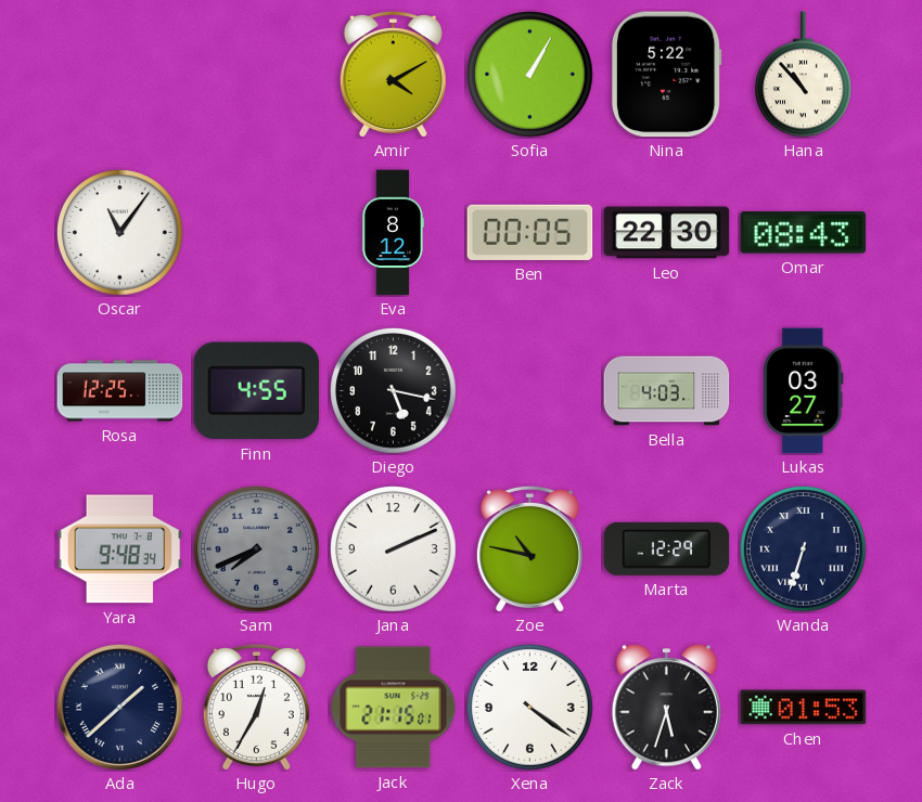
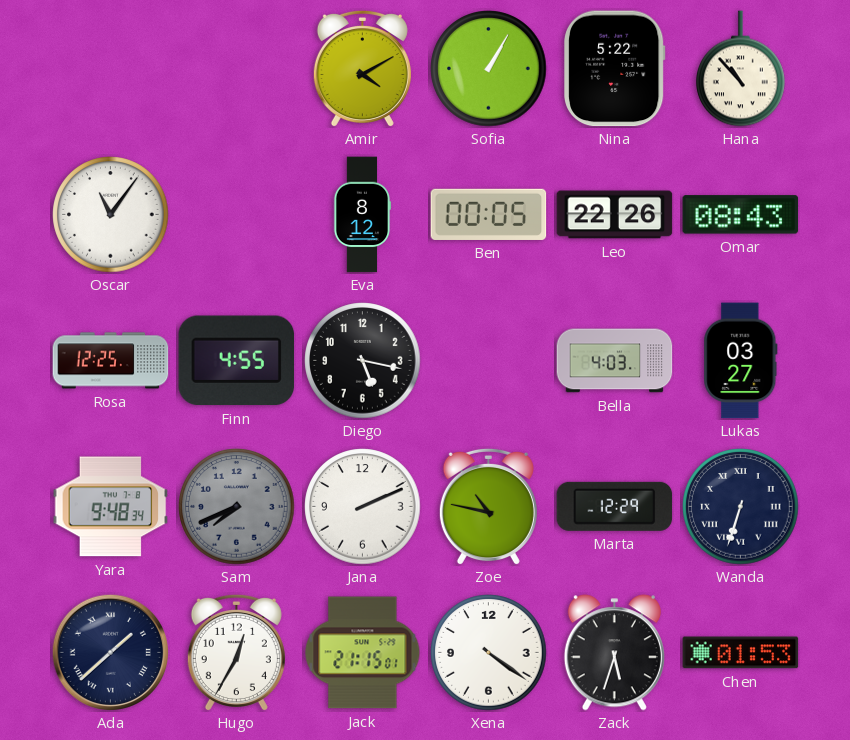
Leo: 22:30 -> 22:26 (615, 215)
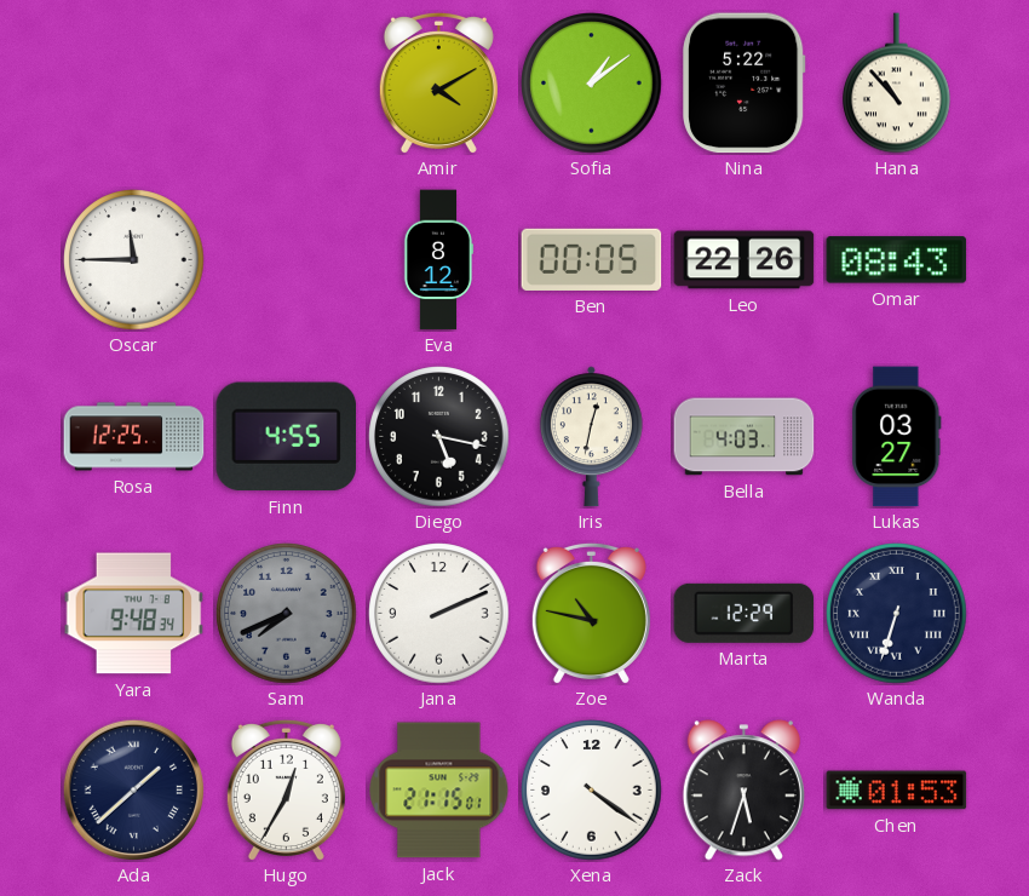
Sofia: 1:05 -> 1:09 (592, 84)
Oscar: 11:06 -> 11:45 (134, 260)
Iris: none -> 12:32 (591, 437)
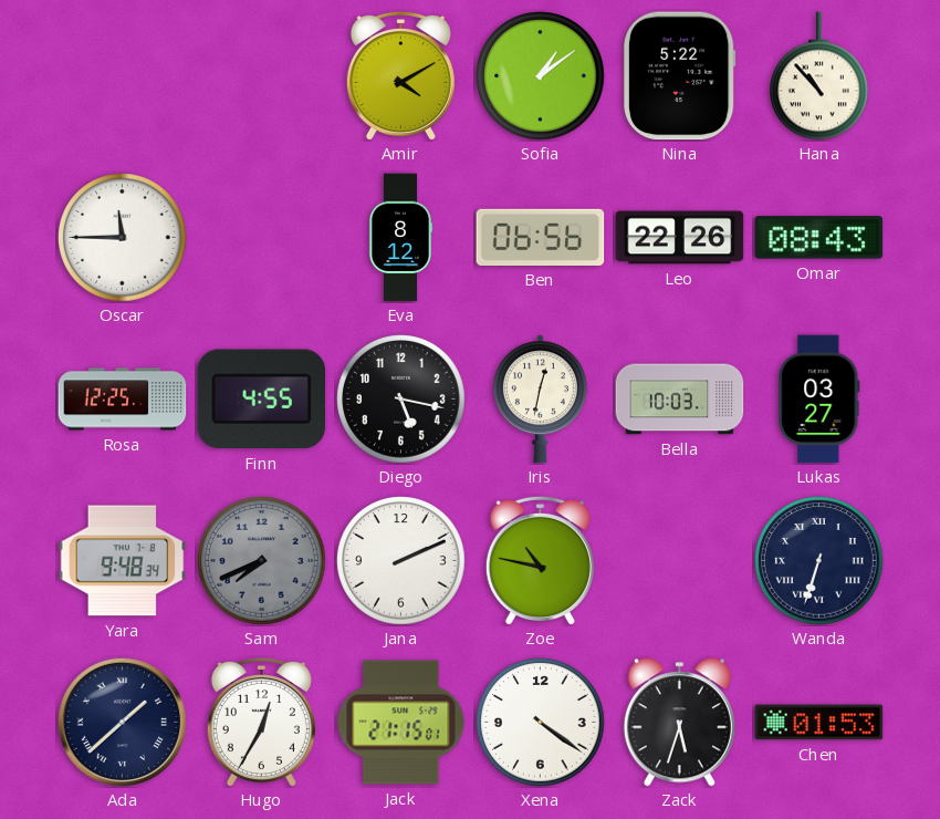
Ben: 00:05 -> 06:56 (541, 237)
Bella: 4:03 -> 10:03 (680, 400)
Marta: 12:29 -> none (745, 613)
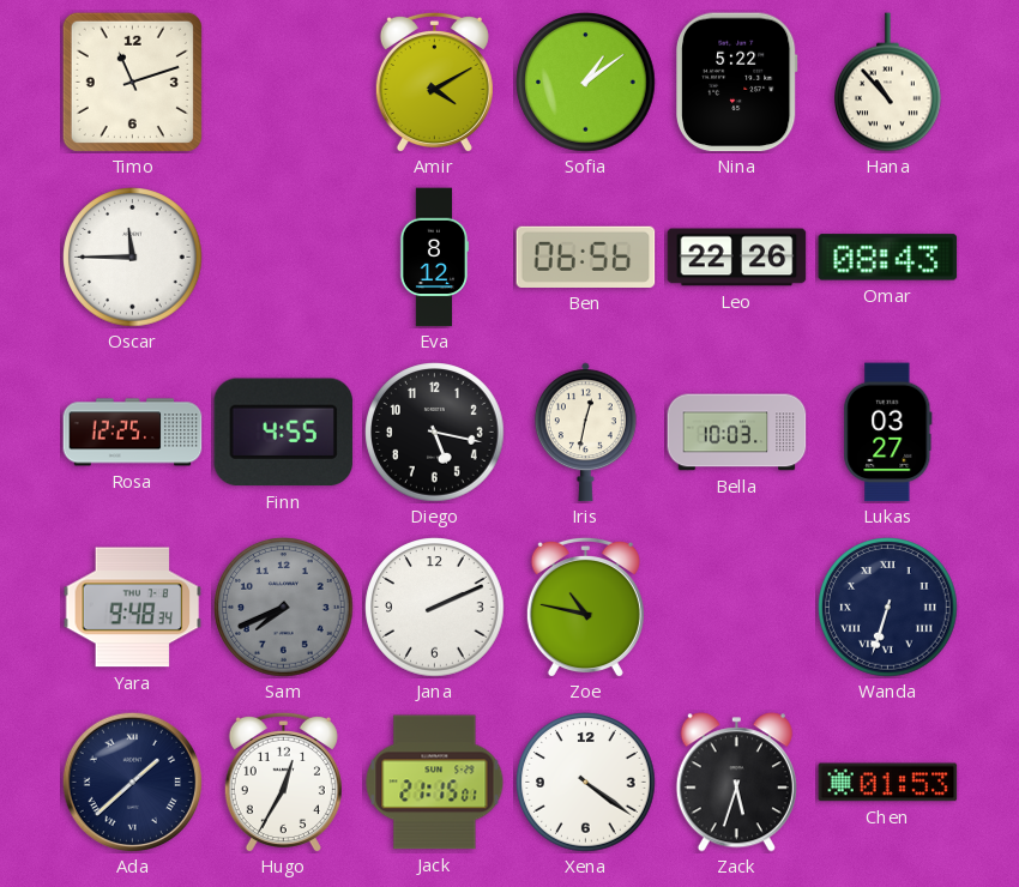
Timo: none -> 11:12 (132, 82)
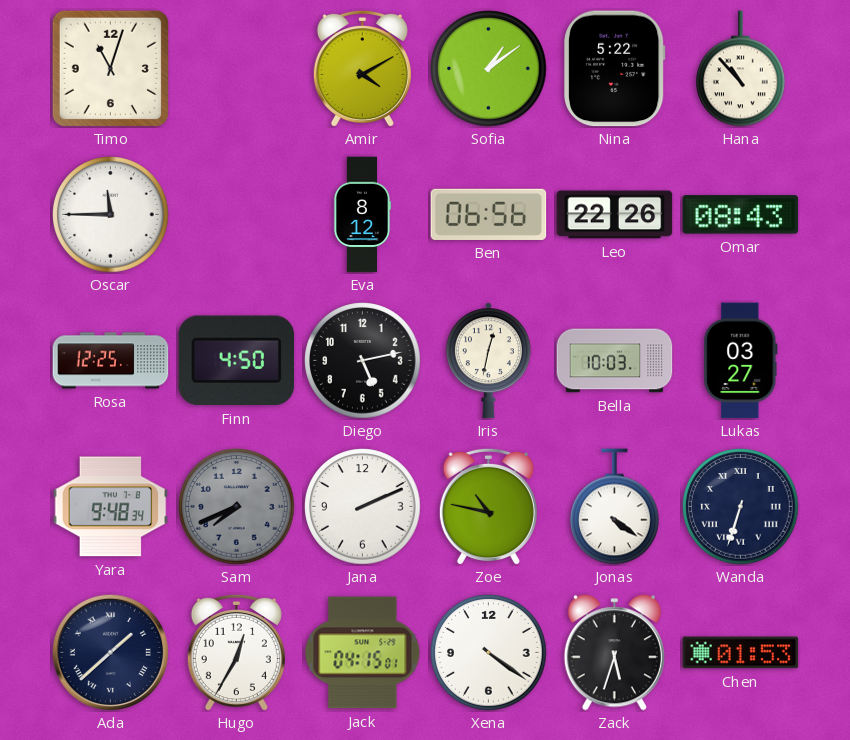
Timo: 11:12 -> 11:03 (110, 68)
Finn: 4:55 -> 4:50 (237, 361)
Diego: 5:17 -> 5:13 (363, 361)
Jonas: none -> 4:21 (615, 507)
Jack: 21:15 -> 04:15 (363, 653)
